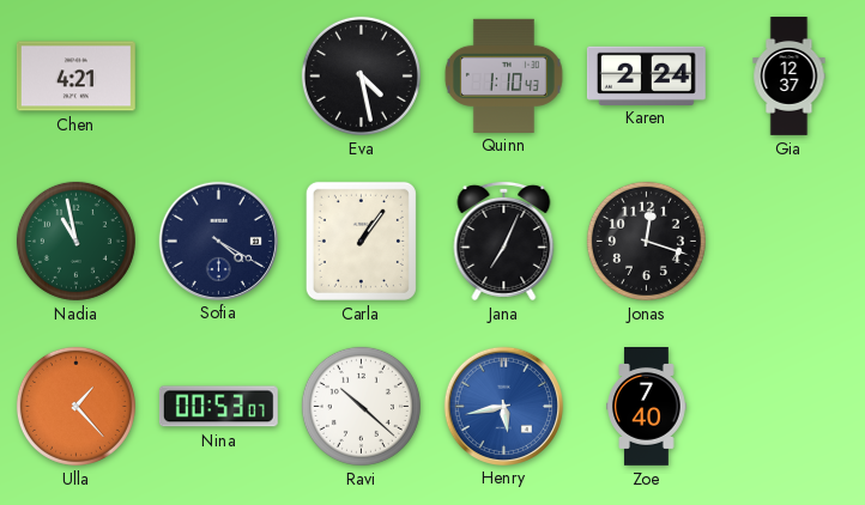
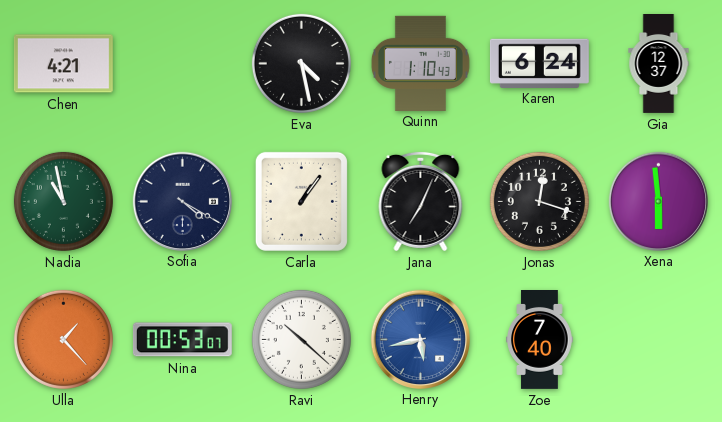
Karen: 2:24 -> 6:24 (539, 63)
Xena: none -> 5:59 (658, 201)
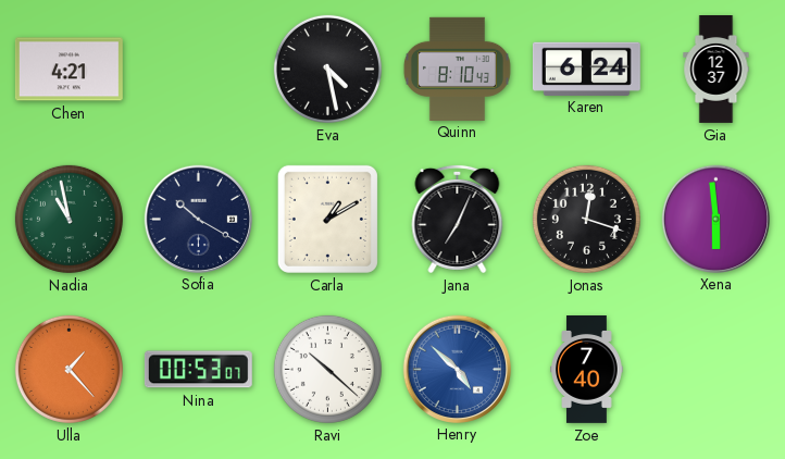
Quinn: 1:10 -> 8:10 (457, 69)
Sofia: 4:20 -> 10:20 (198, 219)
Carla: 1:06 -> 1:10 (327, 219)
Henry: 5:43 -> 4:52 (457, 369)
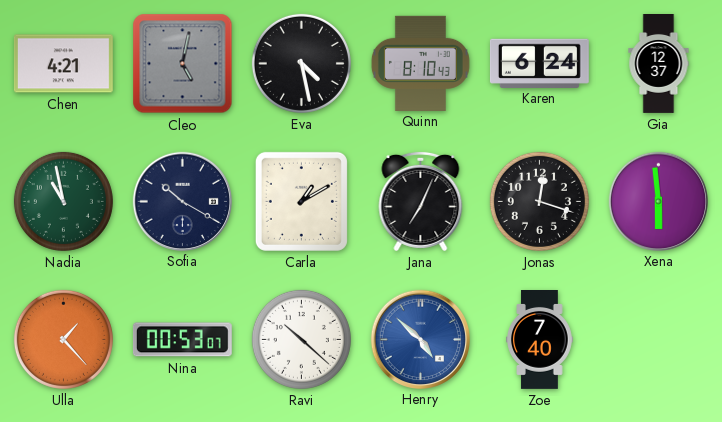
Cleo: none -> 5:02 (183, 64)
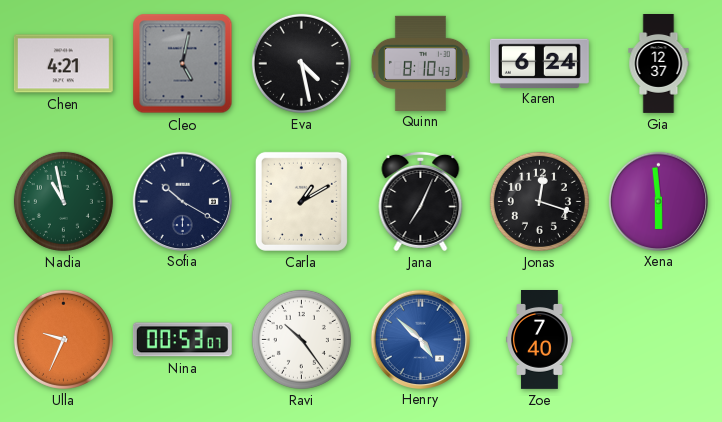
Ulla: 1:23 -> 9:34 (63, 339)
Ravi: 10:22 -> 10:24 (301, 339)
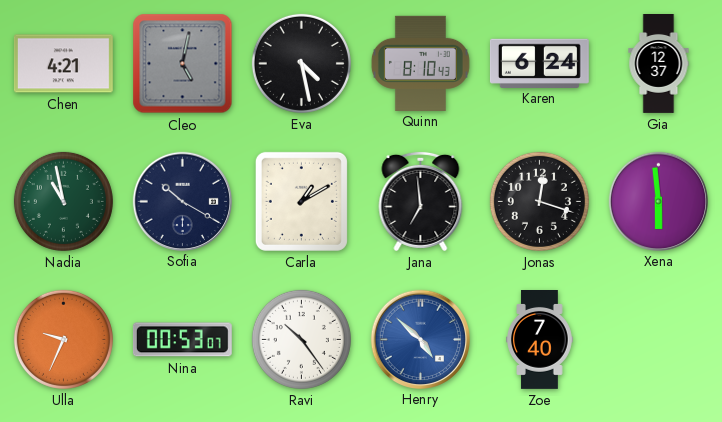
Jana: 7:04 -> 6:59 (421, 201)
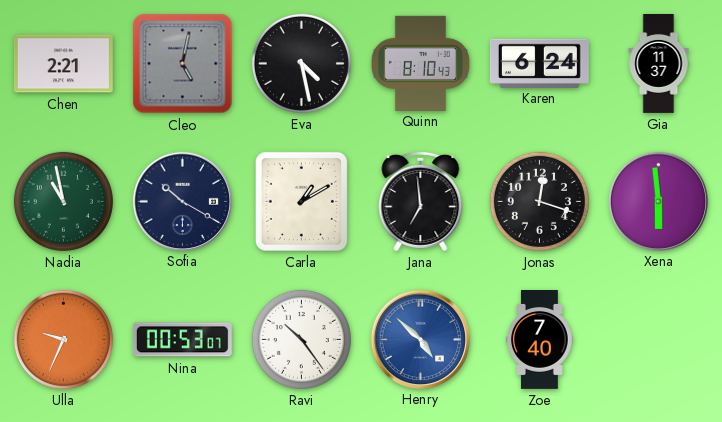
Chen: 4:21 -> 2:21 (63, 64)
Gia: 12:37 -> 11:37 (659, 64)
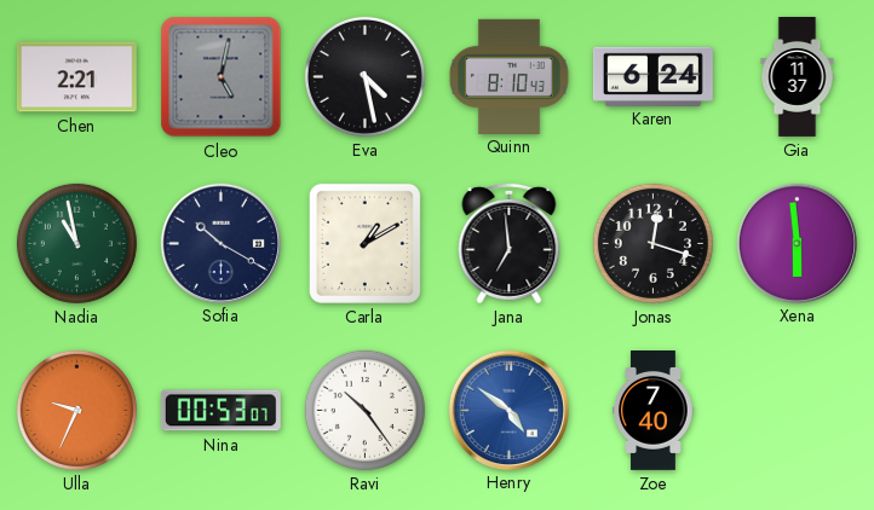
Henry: 4:52 -> 4:51 (508, 410)
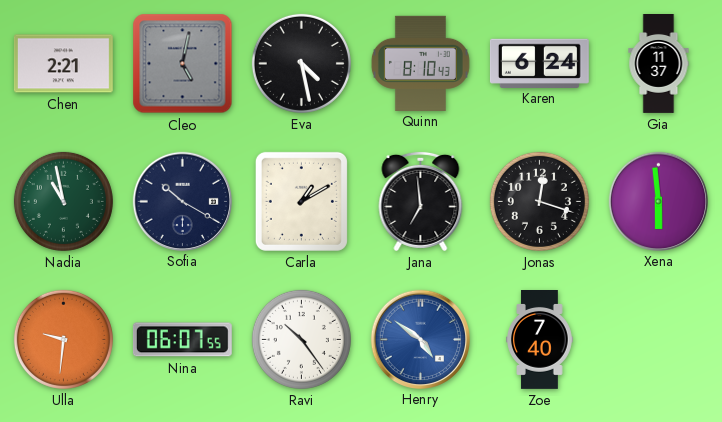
Ulla: 9:34 -> 9:31 (63, 339)
Nina: 00:53 -> 06:07 (182, 340)
